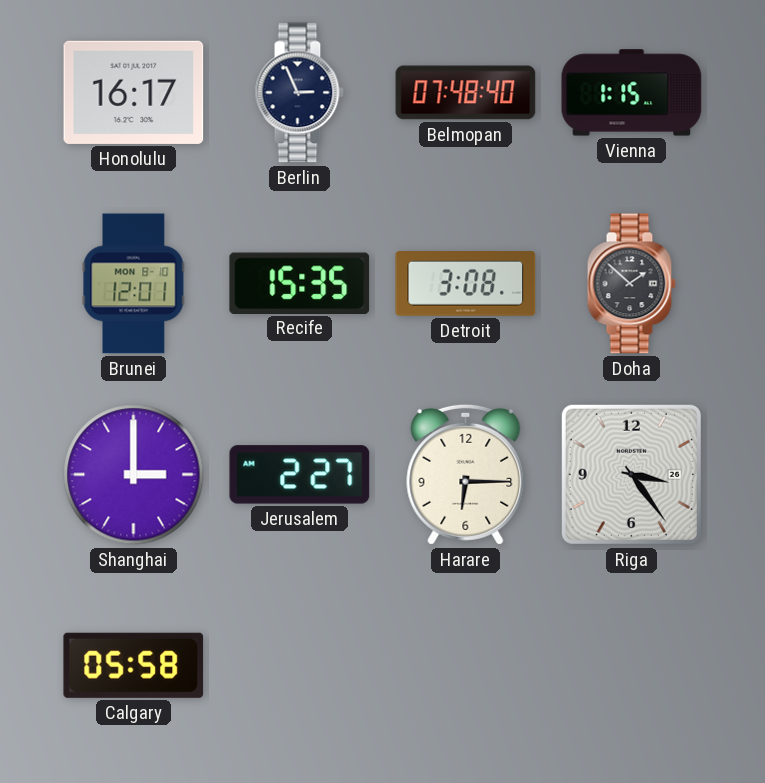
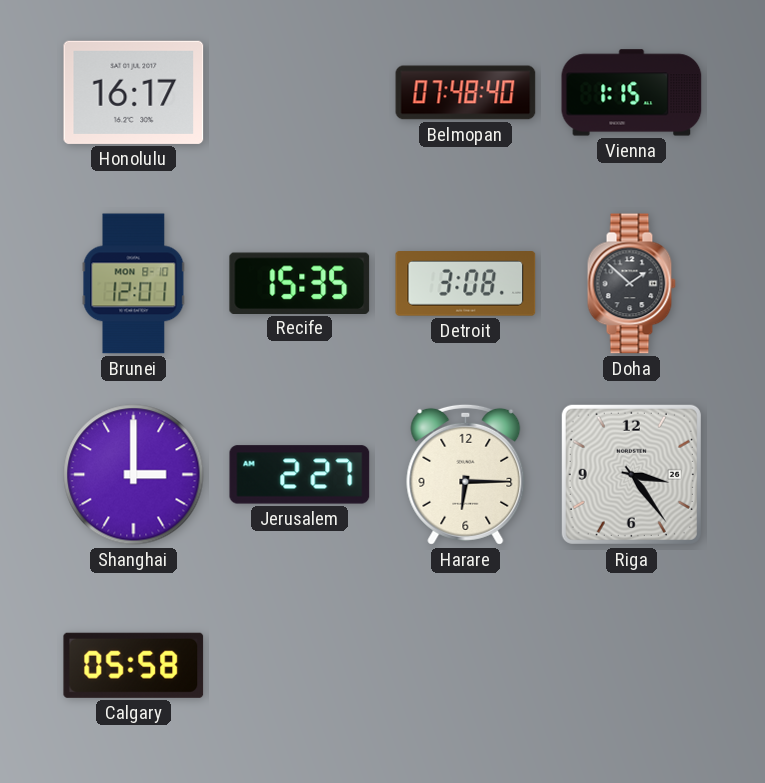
Berlin: 2:56 -> none (299, 93)
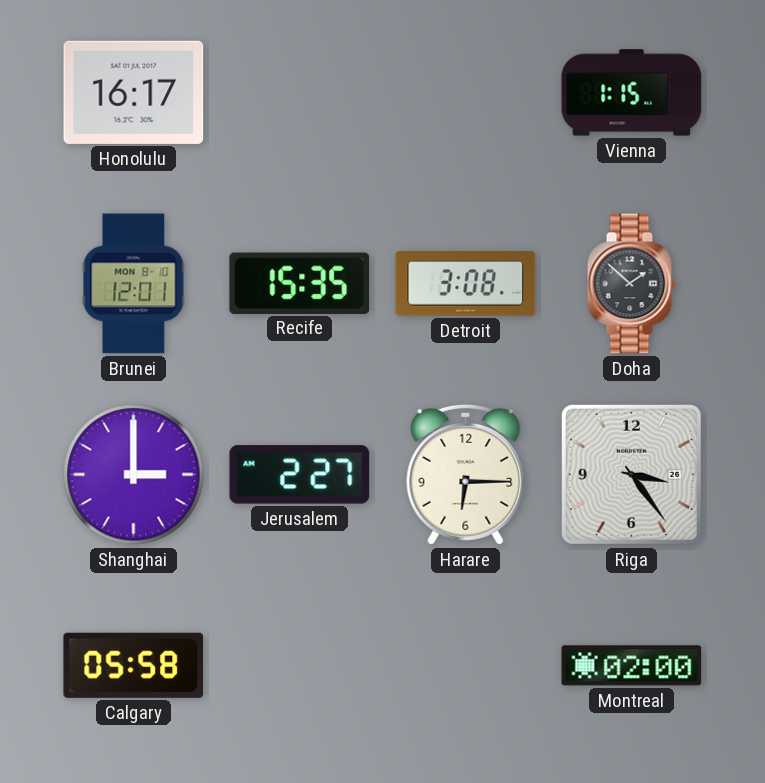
Belmopan: 07:48 -> none (466, 93)
Montreal: none -> 02:00 (632, 666)
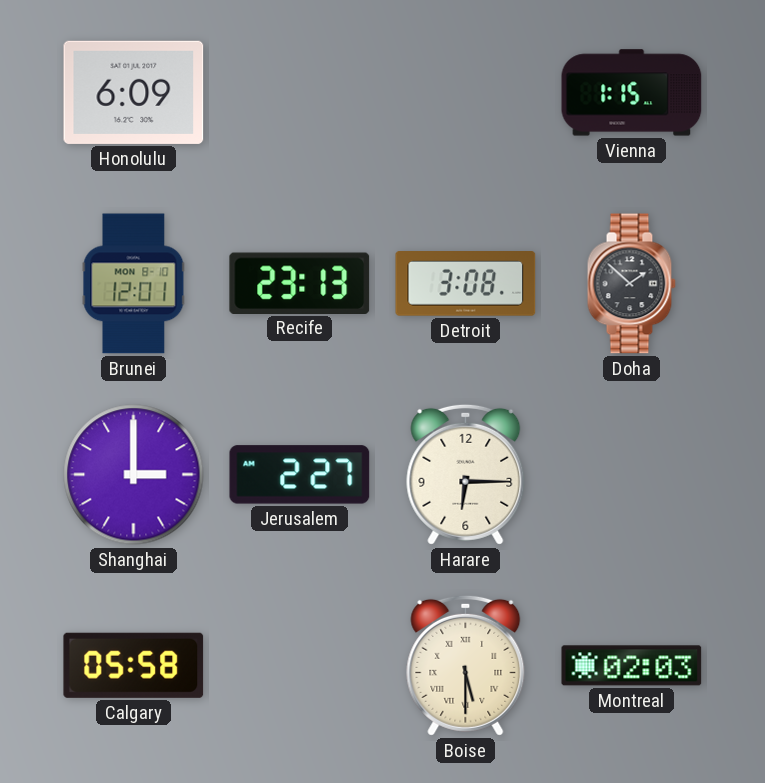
Honolulu: 16:17 -> 6:09 (134, 92)
Recife: 15:35 -> 23:13 (300, 283)
Riga: 3:24 -> none (631, 474)
Boise: none -> 5:30 (466, 665)
Montreal: 02:00 -> 02:03 (632, 666)
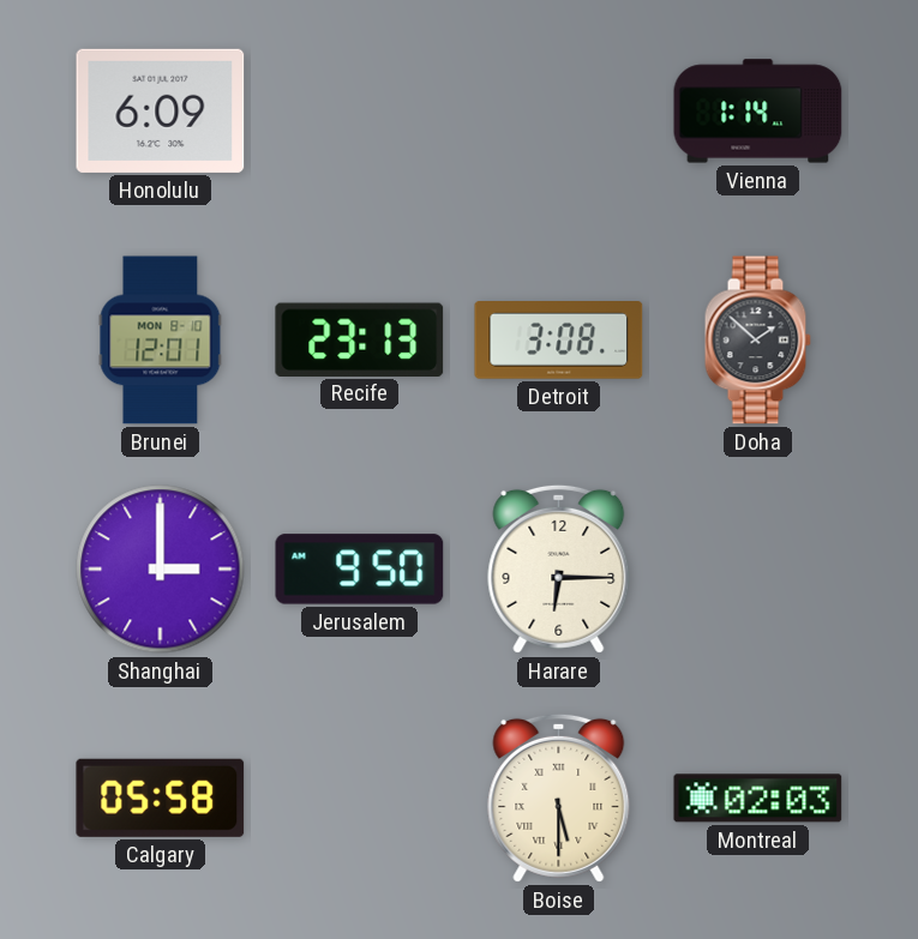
Vienna: 1:15 -> 1:14 (758, 112)
Jerusalem: 2:27 -> 9:50 (360, 570)
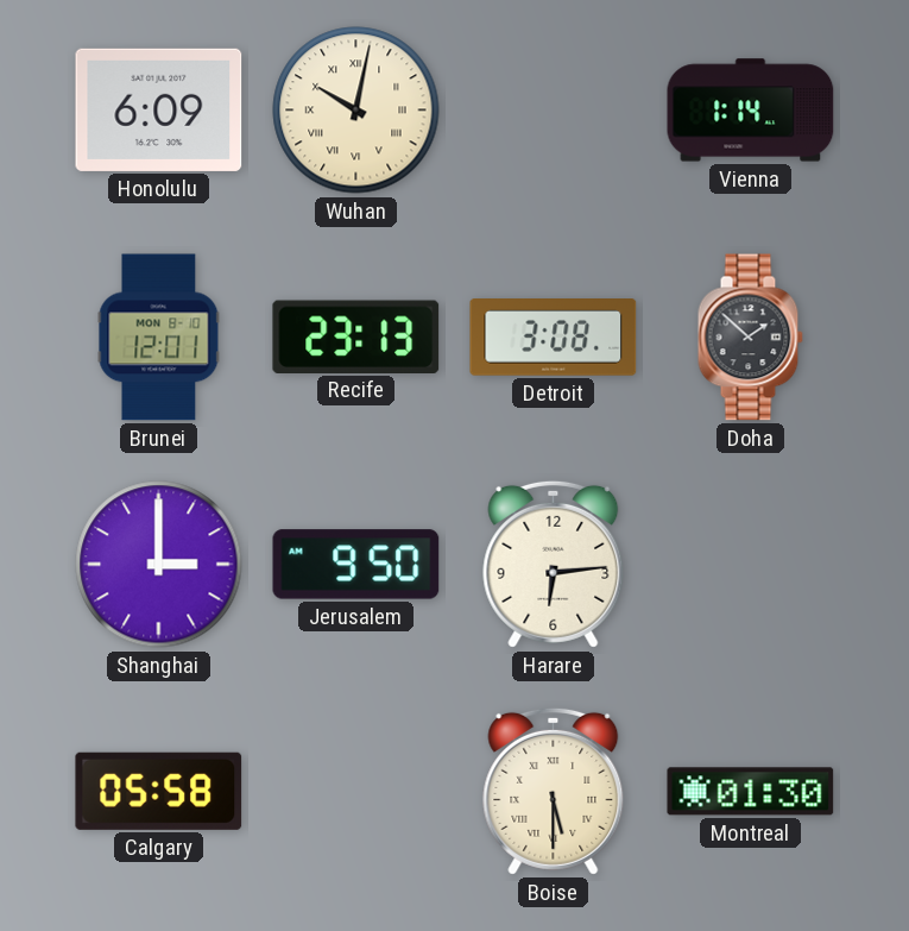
Wuhan: none -> 10:02 (356, 111)
Harare: 6:15 -> 6:14 (554, 564)
Montreal: 02:03 -> 01:30 (751, 792)
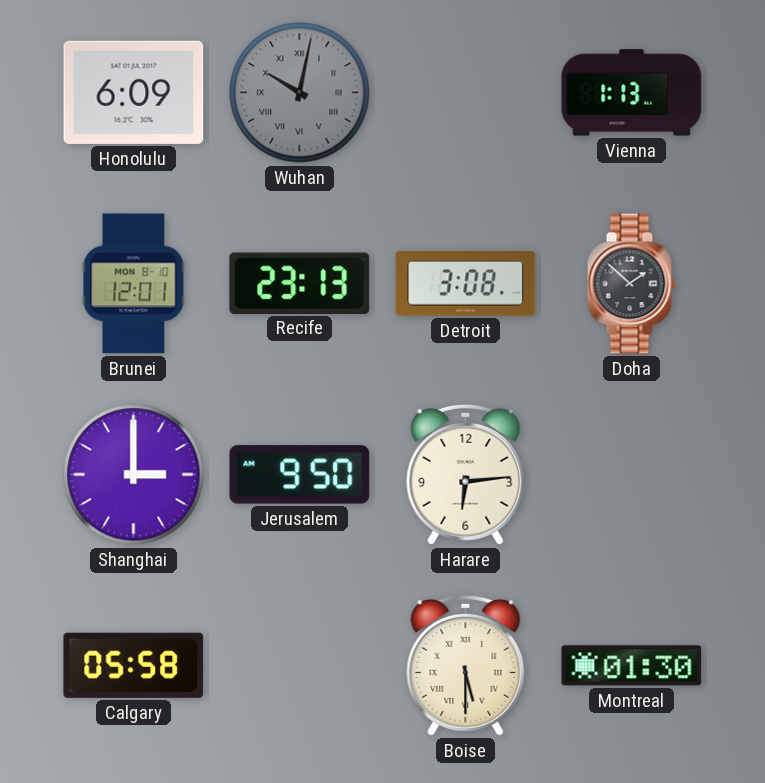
Wuhan dial: cream -> grey (300, 93)
Vienna: 1:14 -> 1:13 (632, 93)
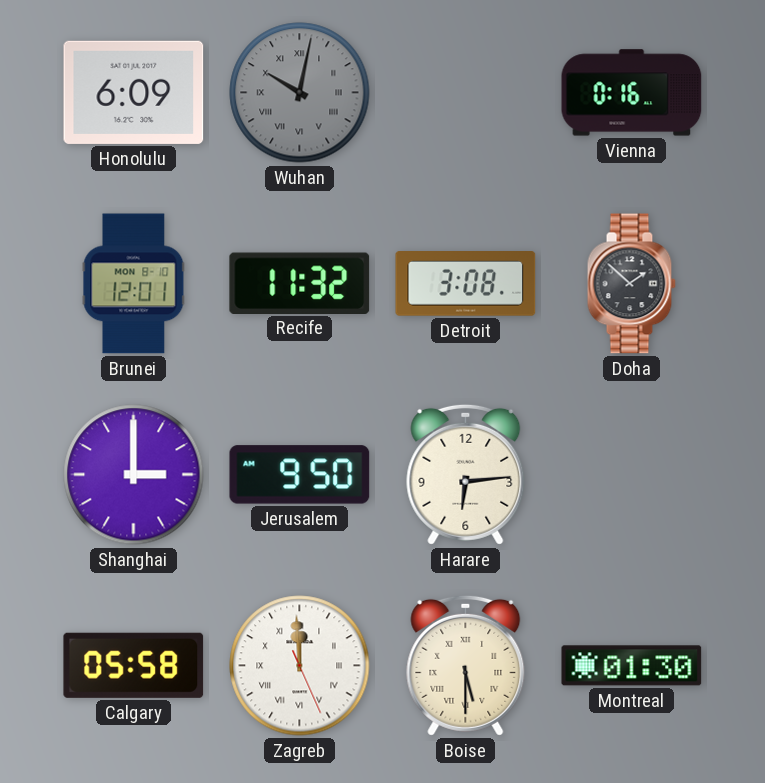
Vienna: 1:13 -> 0:16 (632, 93)
Recife: 23:13 -> 11:32 (300, 283)
Zagreb: none -> 11:59 (300, 666)
